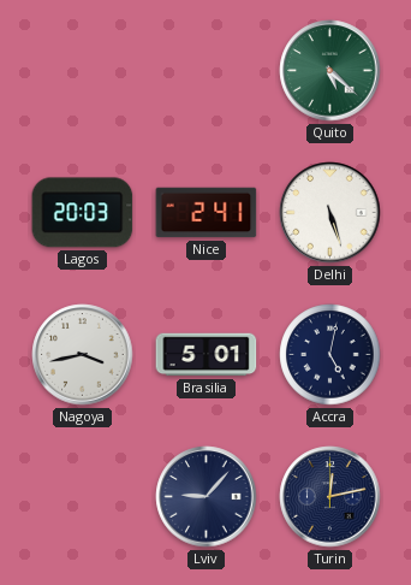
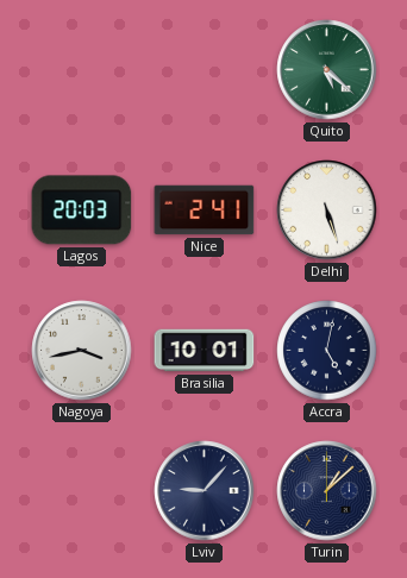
Brasilia: 5:01 -> 10:01 (205, 351)
Turin: 12:13 -> 1:08 (327, 491)
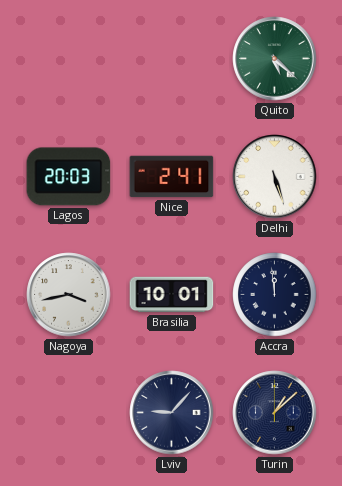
Accra: 5:02 -> 11:59 (275, 295)
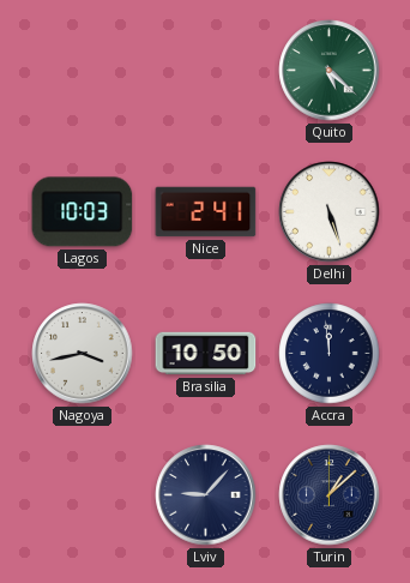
Lagos: 20:03 -> 10:03 (83, 212)
Brasilia: 10:01 -> 10:50 (206, 354)
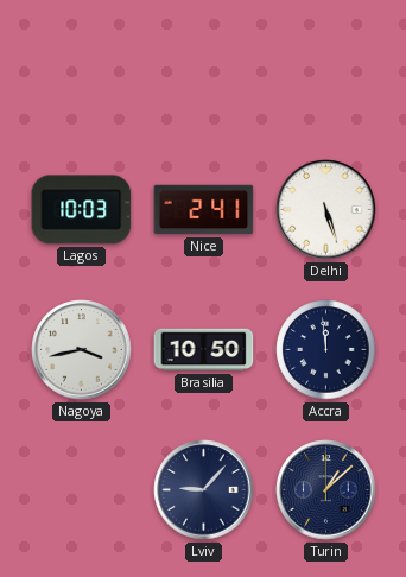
Quito: 5:22 -> none (330, 71)
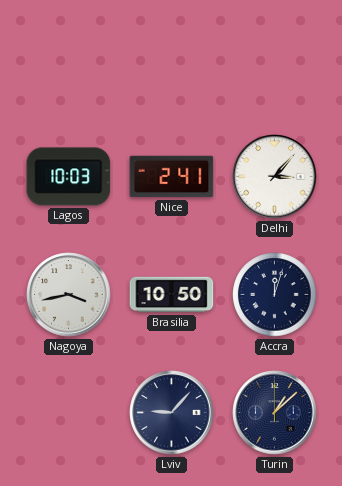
Delhi: 5:27 -> 3:07 (275, 177)
Accra: 11:59 -> 12:03 (275, 295)
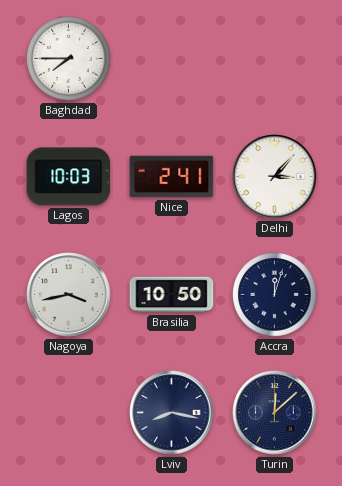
Baghdad: none -> 7:45 (69, 59)
Lviv: 9:07 -> 8:17 (172, 413)
Turin: 1:08 -> 12:08 (275, 413)
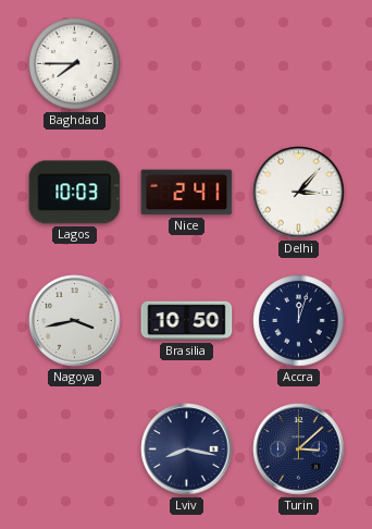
Turin: 12:08 -> 3:08 (299, 450)
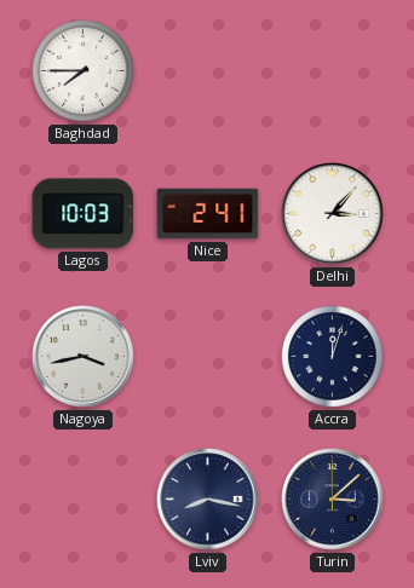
Brasilia: 10:50 -> none (187, 321)
